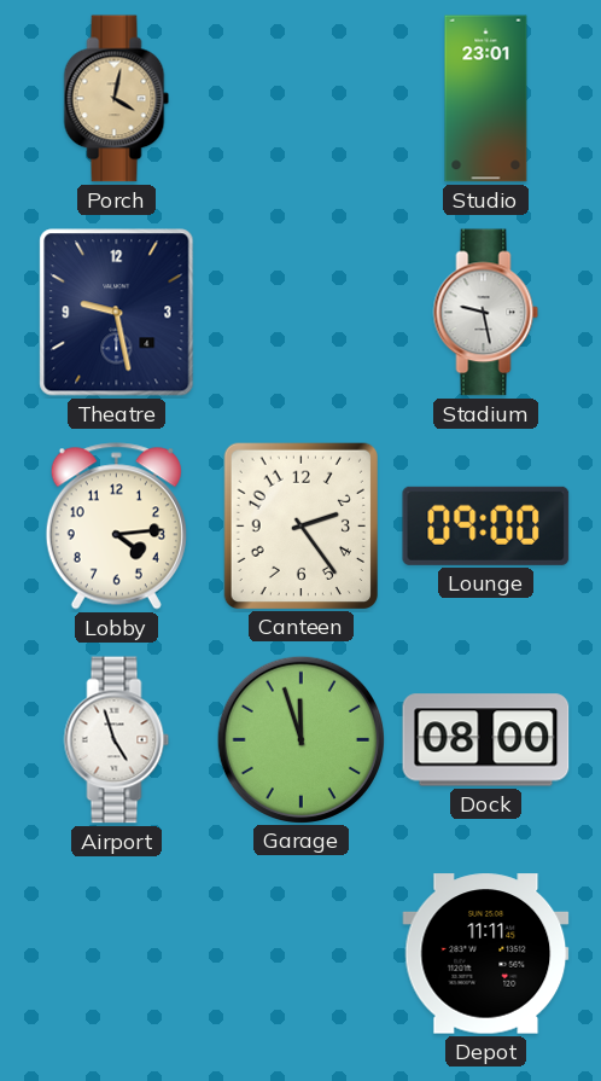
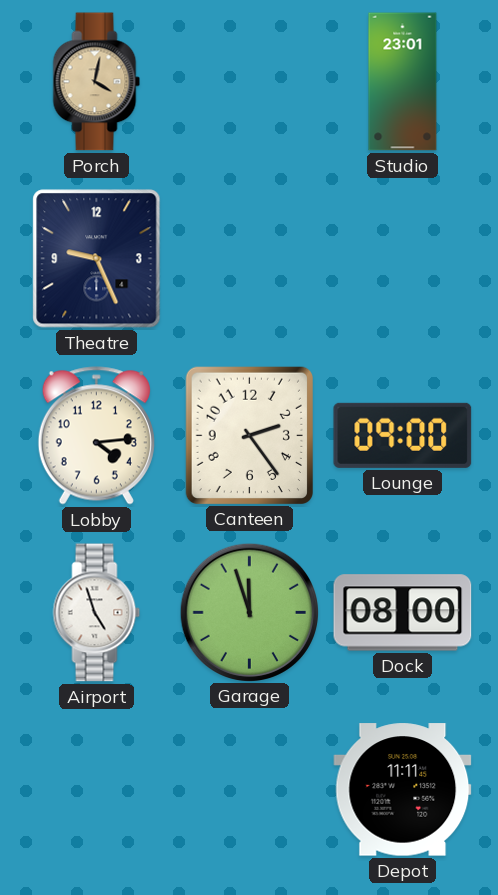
Theatre: 9:28 -> 9:26 (97, 259)
Stadium: 9:28 -> none (486, 313)
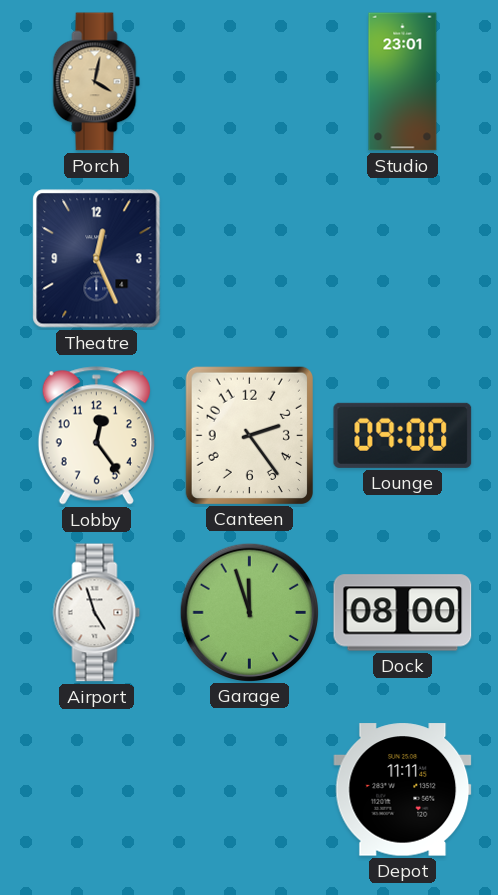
Theatre: 9:26 -> 12:26 (97, 259)
Lobby: 4:14 -> 12:24 (96, 436)
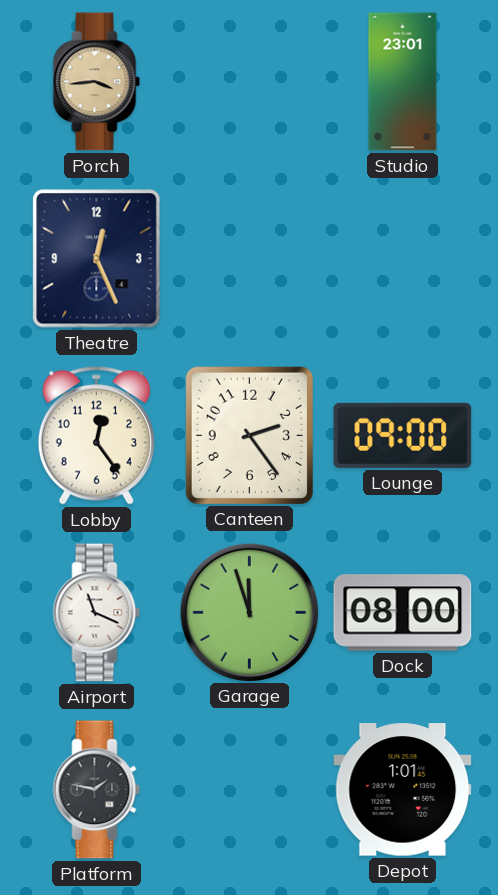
Porch: 4:02 -> 3:44 (97, 82)
Airport: 4:57 -> 11:19 (97, 613)
Platform: none -> 1:47 (97, 790)
Depot: 11:11 -> 1:01 (403, 790)
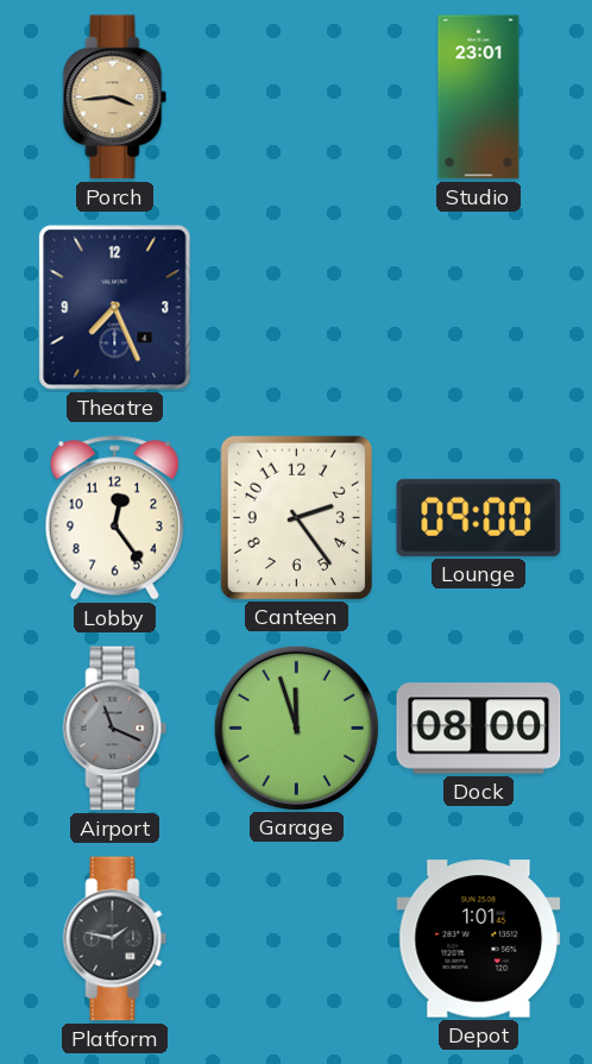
Theatre: 12:26 -> 7:26 (115, 308)
Airport dial: white -> grey (115, 729)
